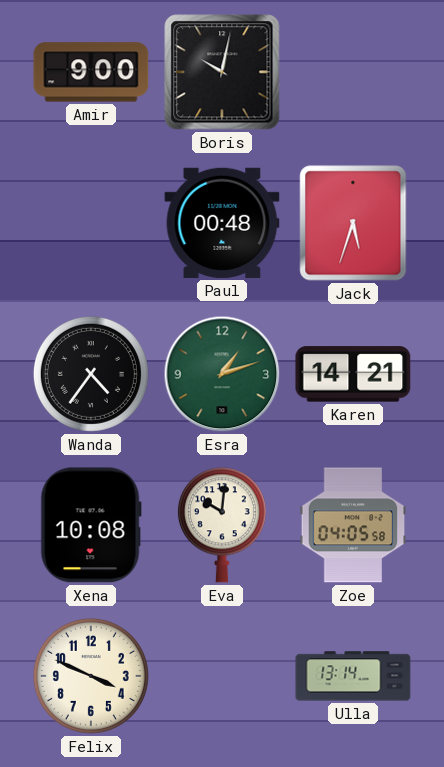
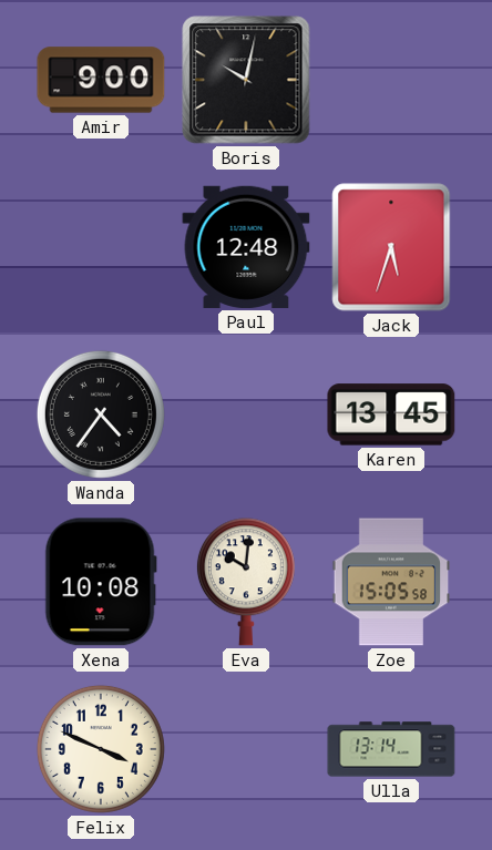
Paul: 00:48 -> 12:48 (246, 247)
Esra: 1:12 -> none (222, 374)
Karen: 14:21 -> 13:45 (391, 414)
Zoe: 04:05 -> 15:05 (391, 582)
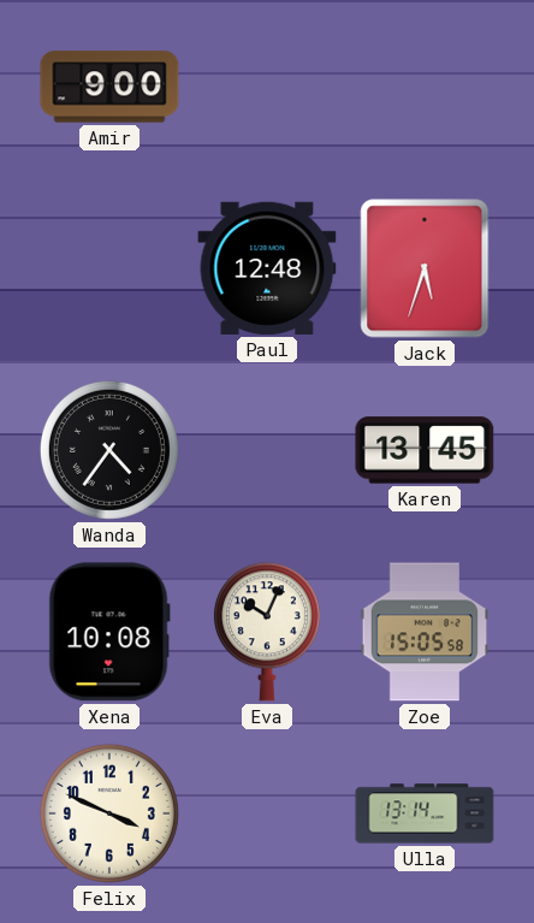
Boris: 10:02 -> none (246, 80)
Eva: 10:01 -> 10:04 (267, 632)
